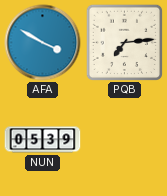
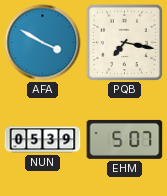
PQB: 7:14 -> 7:17 (124, 42)
EHM: none -> 5:07 (125, 139)
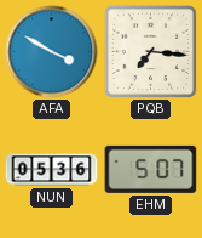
PQB: 7:17 -> 7:16 (150, 51)
NUN: 05:39 -> 05:36 (52, 170)
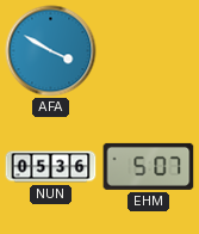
PQB: 7:16 -> none (150, 51)
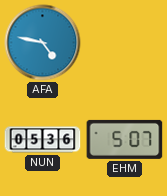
AFA: 3:50 -> 4:47 (43, 43)
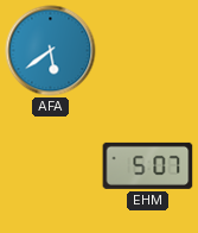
AFA: 4:47 -> 5:39 (51, 51)
NUN: 05:36 -> none (43, 140)
